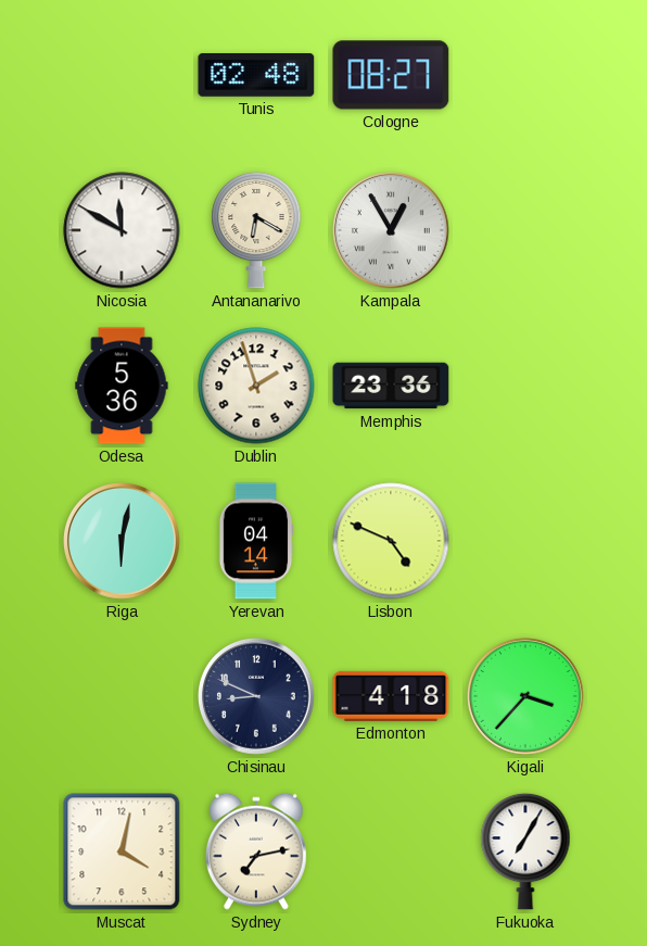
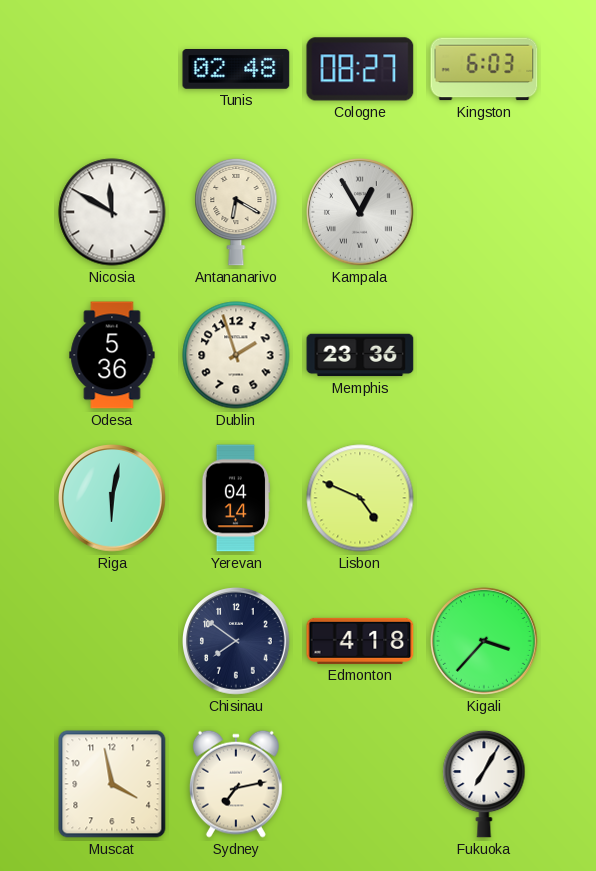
Kingston: none -> 6:03 (484, 69)
Chisinau: 8:49 -> 7:51 (237, 642)
Muscat: 4:02 -> 3:58 (112, 784)
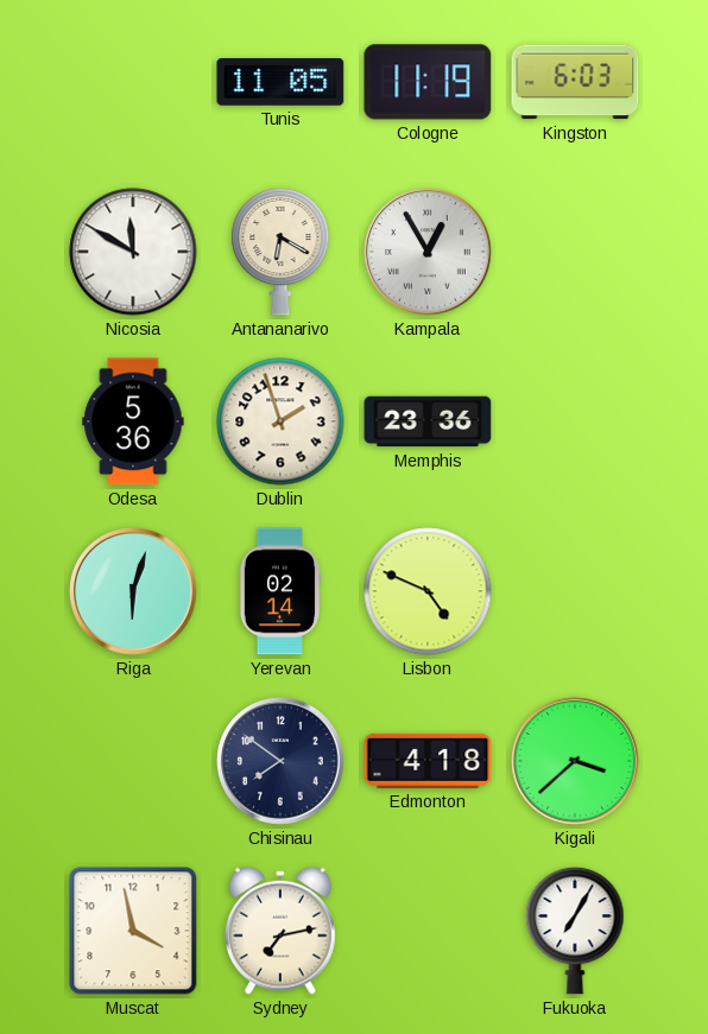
Tunis: 02:48 -> 11:05 (280, 83)
Cologne: 08:27 -> 11:19 (428, 82)
Riga: 6:02 -> 6:03 (134, 592)
Yerevan: 04:14 -> 02:14 (280, 591)
Kigali: 3:37 -> 3:38 (576, 762)
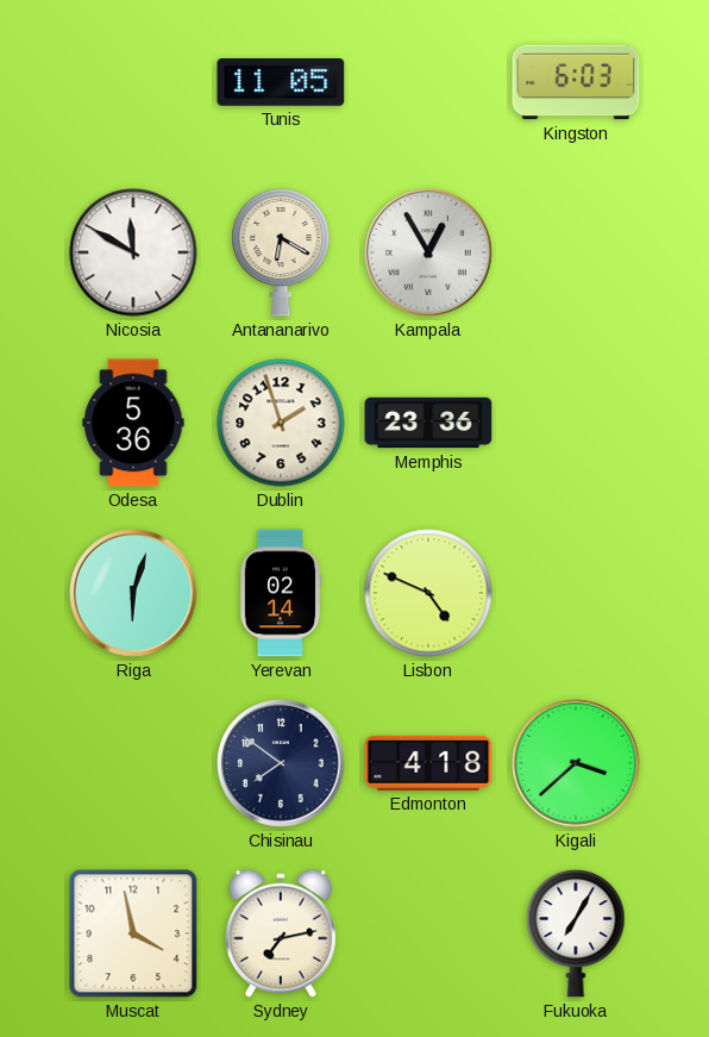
Cologne: 11:19 -> none (428, 82)
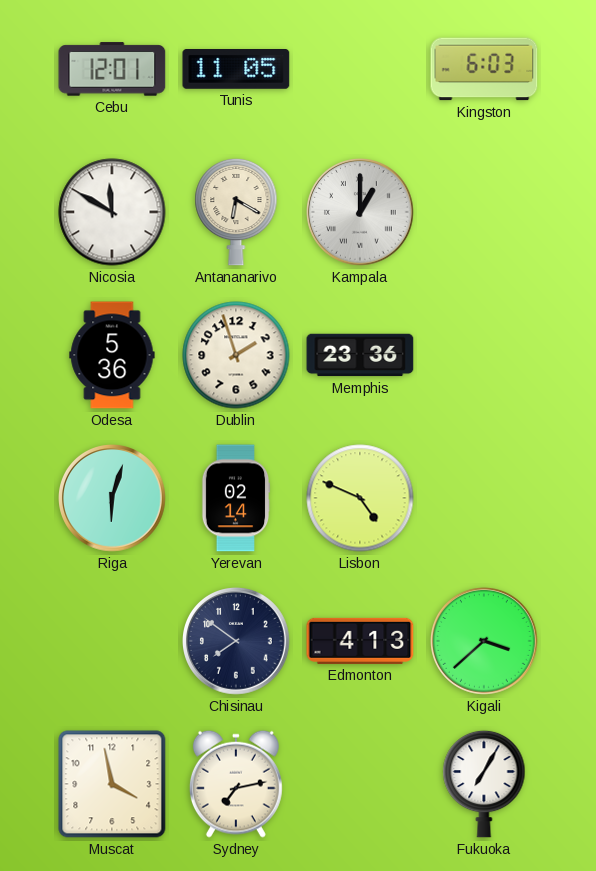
Cebu: none -> 12:01 (112, 69)
Kampala: 12:55 -> 1:00 (361, 213)
Edmonton: 4:18 -> 4:13 (360, 641)
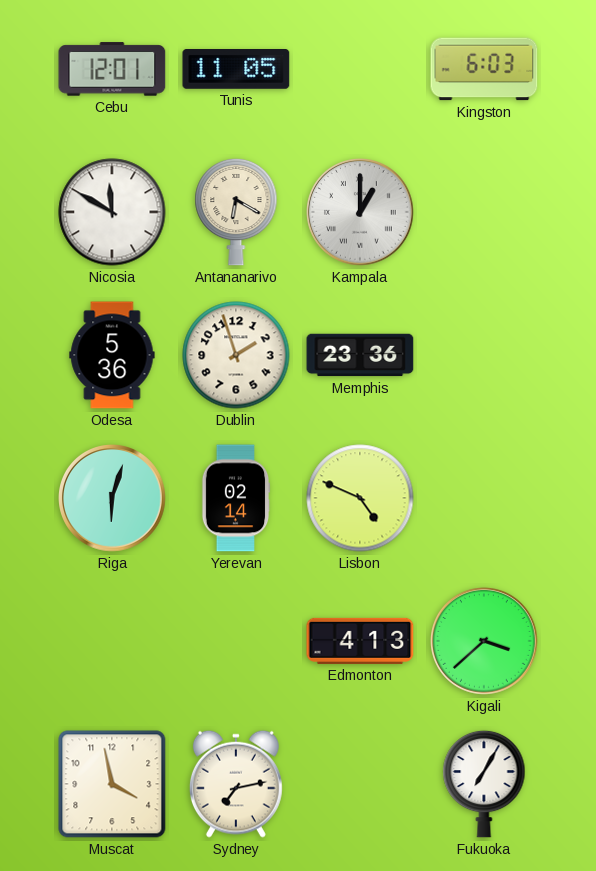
Chisinau: 7:51 -> none (237, 642)
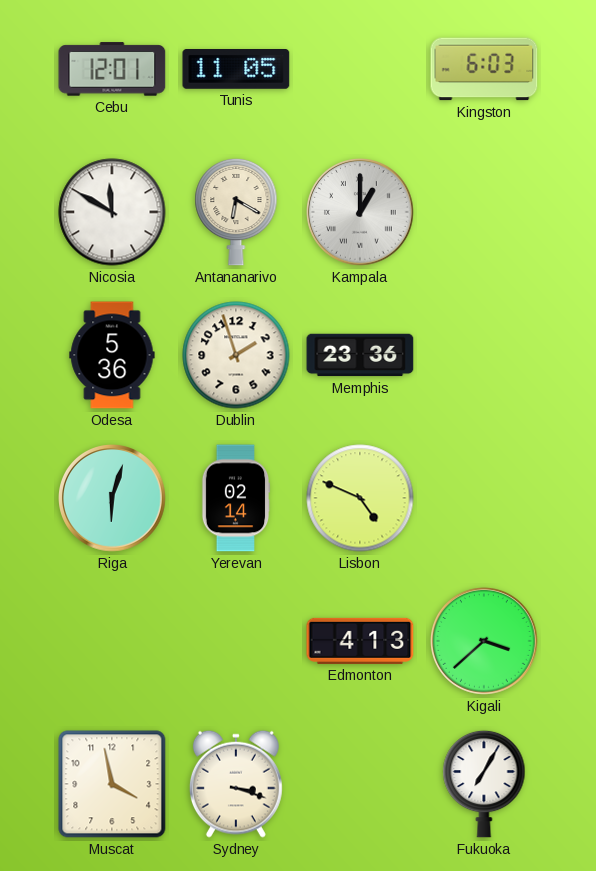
Sydney: 7:13 -> 3:18 (236, 784)
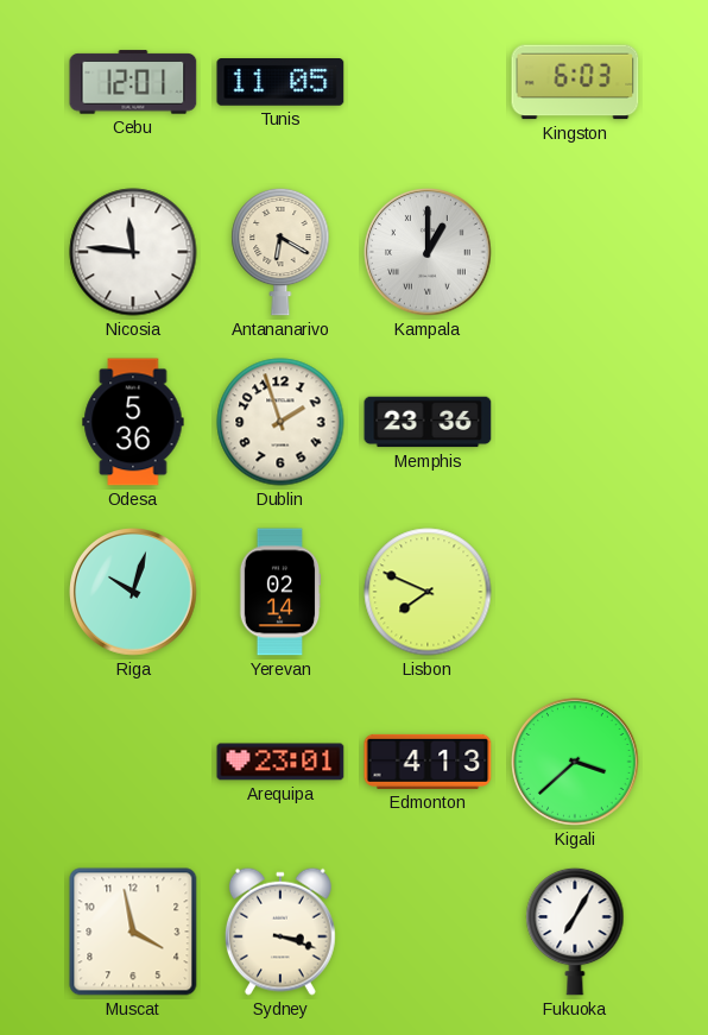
Nicosia: 11:50 -> 11:46 (133, 252)
Riga: 6:03 -> 10:03 (134, 593)
Lisbon: 4:49 -> 7:49 (428, 592)
Arequipa: none -> 23:01 (280, 762)
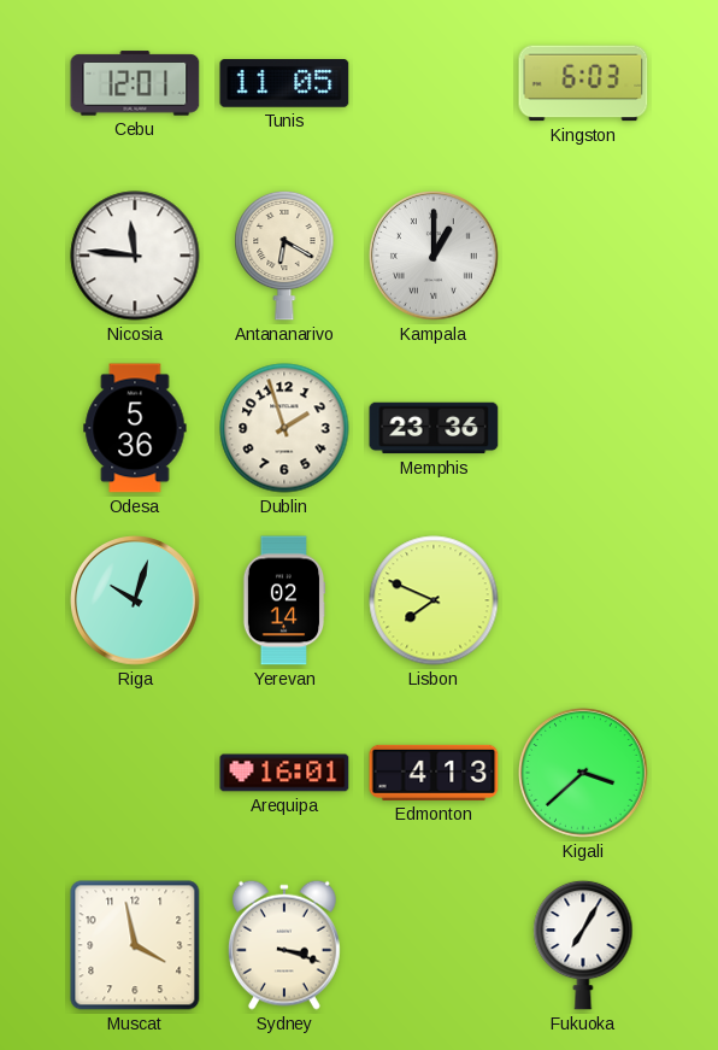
Arequipa: 23:01 -> 16:01 (284, 773)
